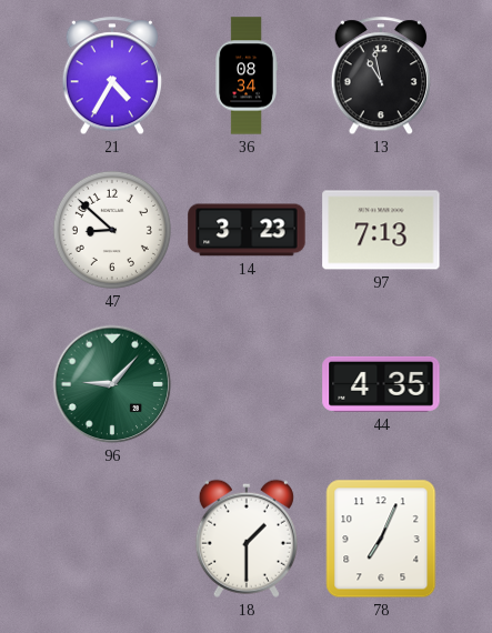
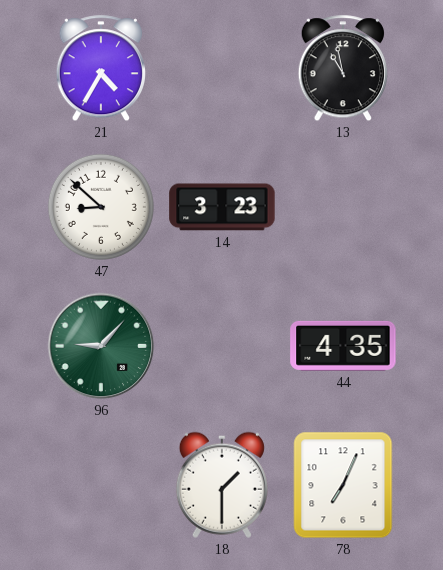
36: 08:34 -> none (247, 76)
97: 7:13 -> none (381, 230)
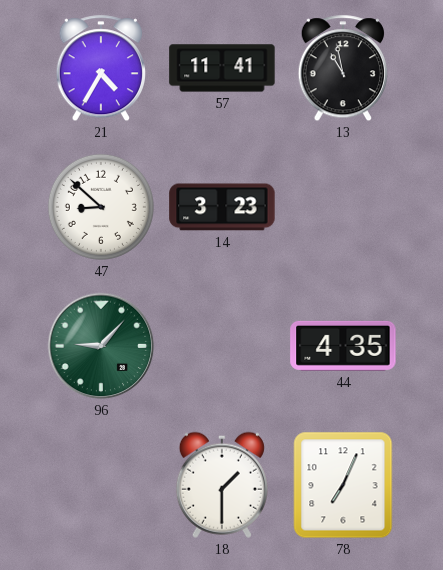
57: none -> 11:41 (222, 68)
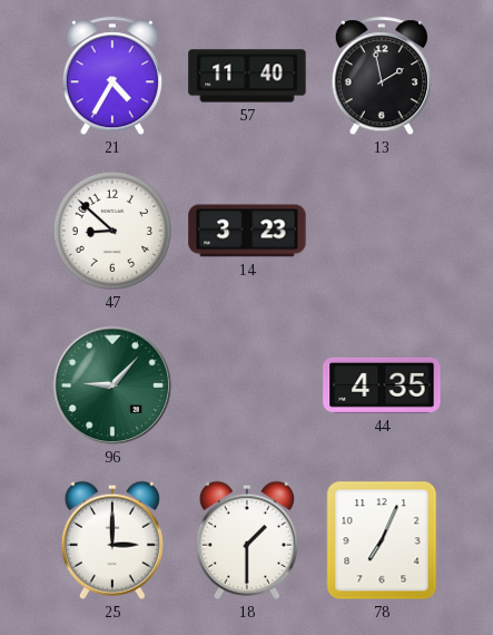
57: 11:41 -> 11:40 (247, 76)
13: 10:58 -> 1:58 (381, 77)
25: none -> 3:00 (112, 540)
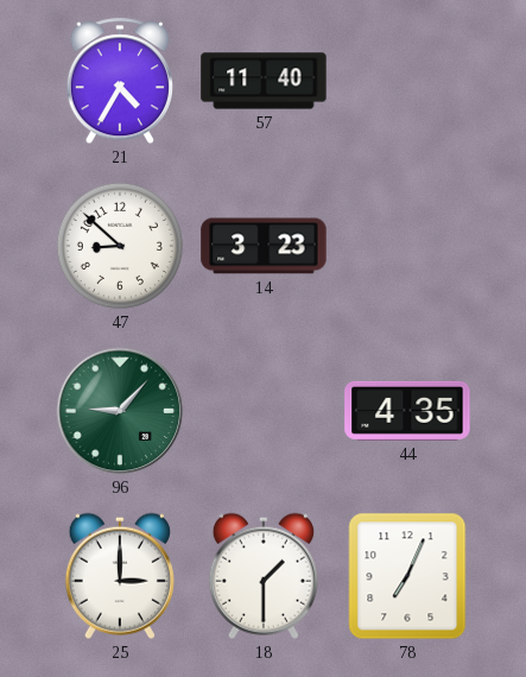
13: 1:58 -> none (381, 77)
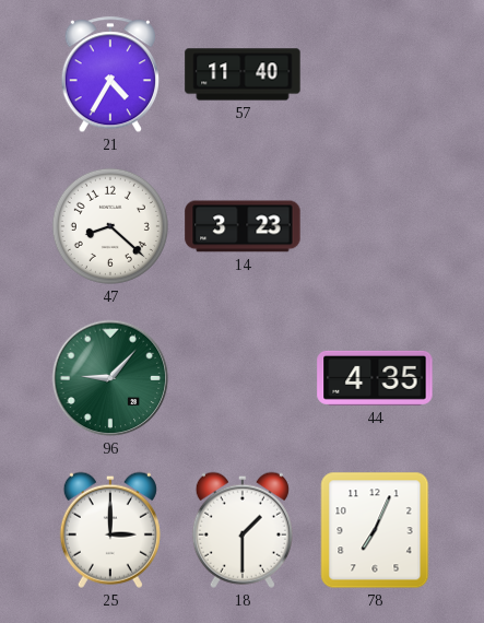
47: 8:52 -> 8:22 (110, 226)
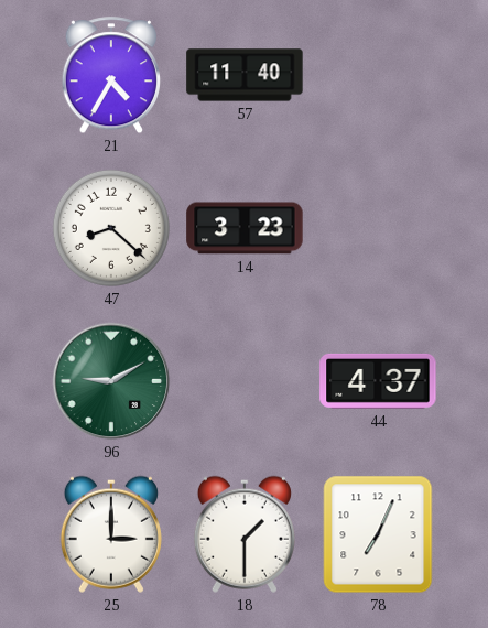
96: 9:07 -> 9:10 (111, 381)
44: 4:35 -> 4:37 (378, 381)
